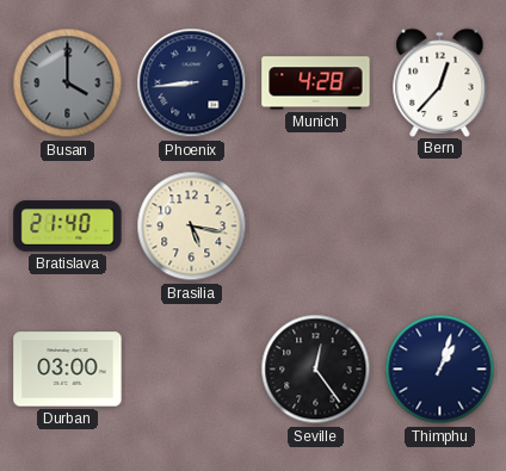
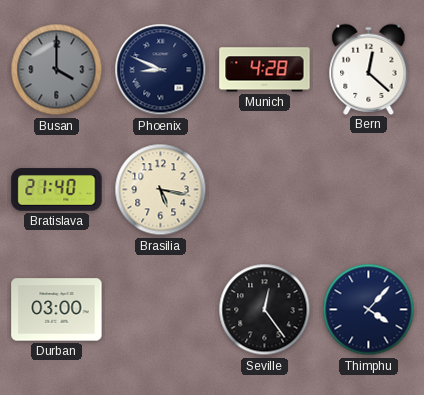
Phoenix: 8:44 -> 8:49 (161, 70)
Bern: 12:37 -> 12:22 (369, 69)
Thimphu: 1:03 -> 4:07 (369, 310)
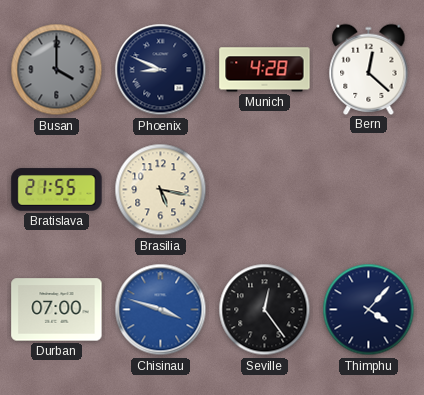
Bratislava: 21:40 -> 21:55 (57, 190)
Durban: 03:00 -> 07:00 (57, 310)
Chisinau: none -> 3:48 (161, 310)
